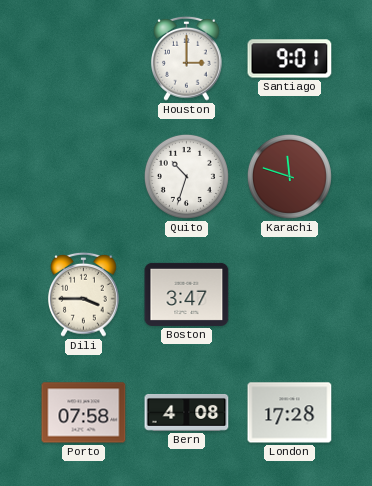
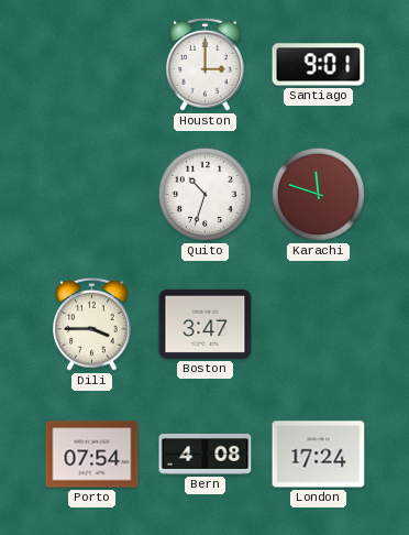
Porto: 07:58 -> 07:54 (92, 455)
London: 17:28 -> 17:24 (319, 455)
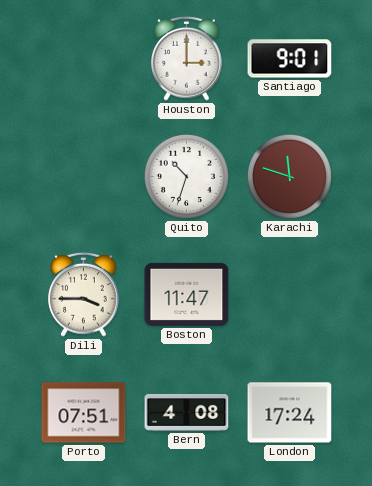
Boston: 3:47 -> 11:47 (187, 294)
Porto: 07:54 -> 07:51 (84, 413)
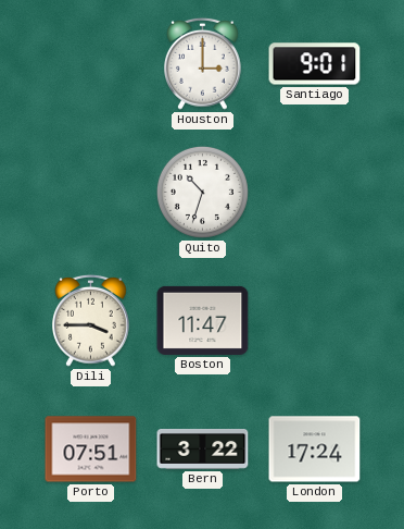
Karachi: 11:48 -> none (289, 176)
Bern: 4:08 -> 3:22 (203, 450)
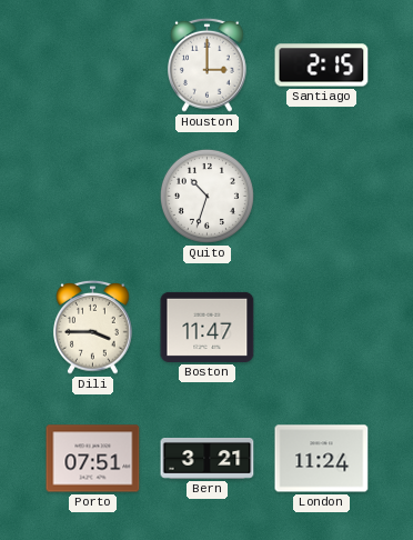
Santiago: 9:01 -> 2:15 (322, 66)
Bern: 3:22 -> 3:21 (208, 459)
London: 17:24 -> 11:24 (322, 459)
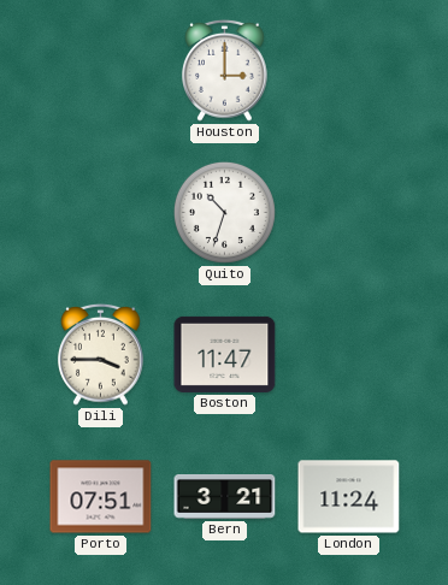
Santiago: 2:15 -> none (322, 66)
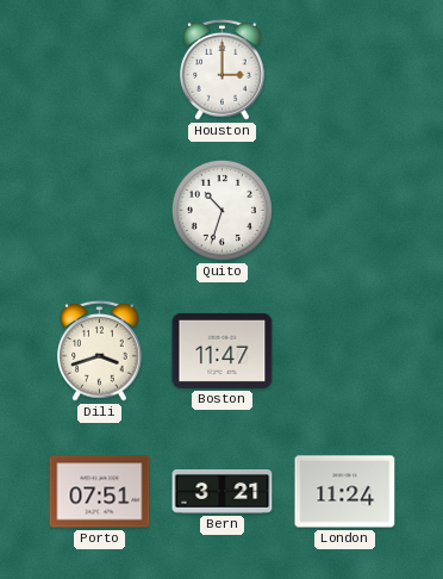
Dili: 3:45 -> 3:42 (100, 350)
